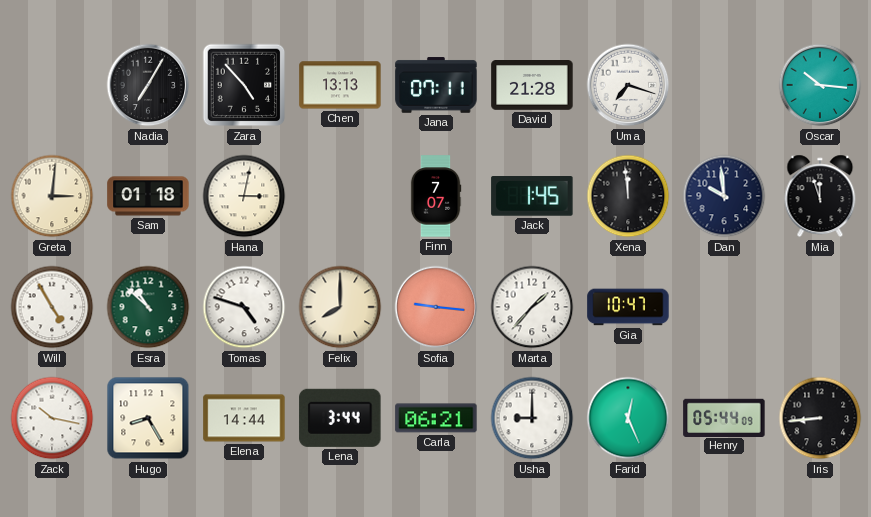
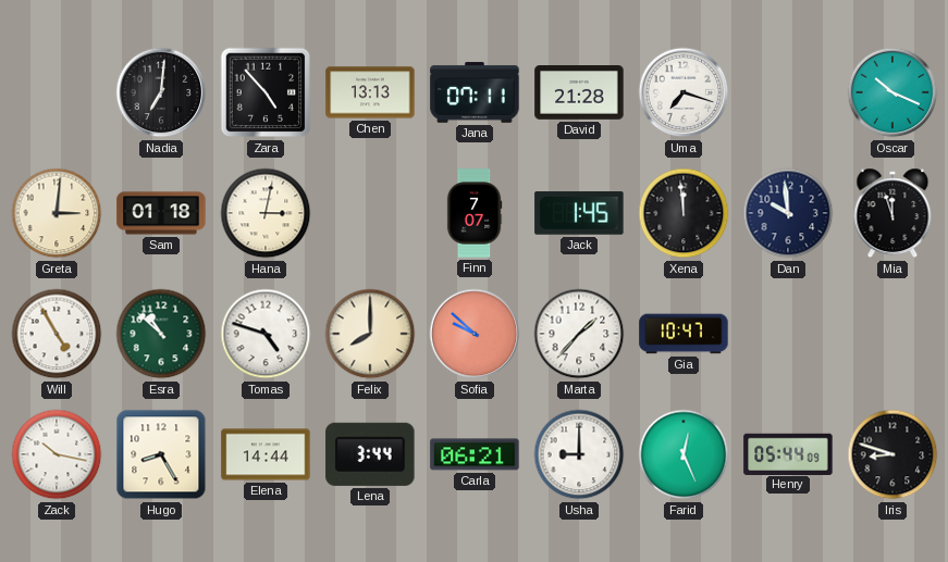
Nadia: 7:05 -> 7:01 (161, 92)
Oscar: 10:16 -> 10:19 (892, 92)
Sofia: 9:16 -> 9:52 (475, 334)
Iris: 8:44 -> 8:48 (892, 454)
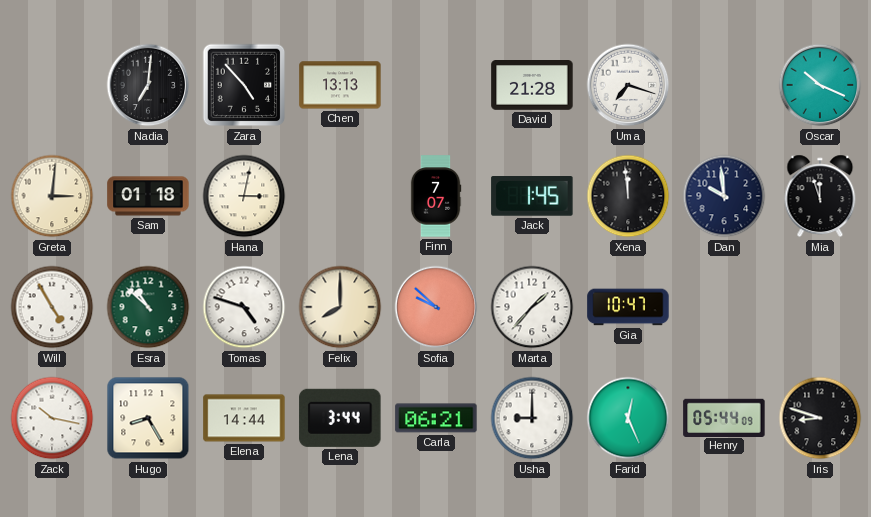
Jana: 07:11 -> none (475, 92)
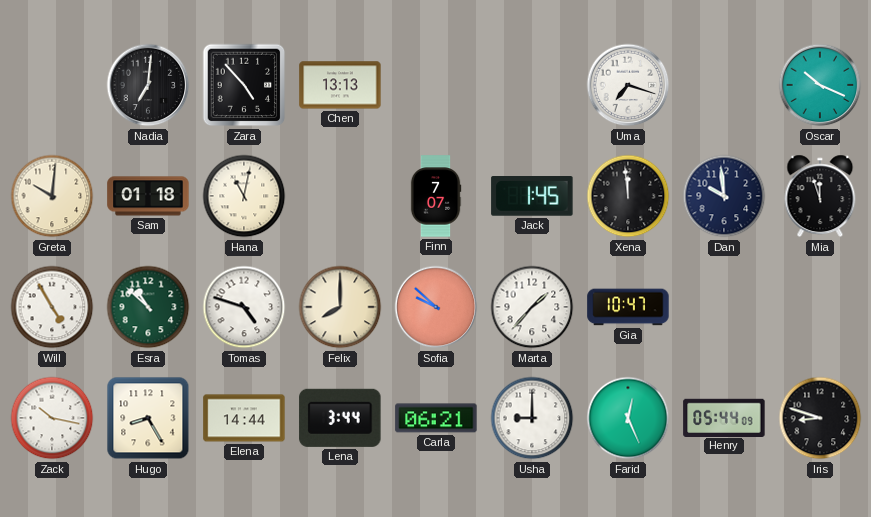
David: 21:28 -> none (532, 86)
Greta: 3:01 -> 10:01 (52, 196)
Hana: 3:02 -> 11:02 (244, 196)
